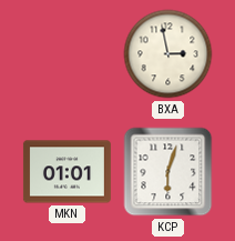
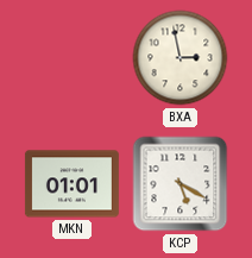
KCP: 6:03 -> 5:20 (181, 184)
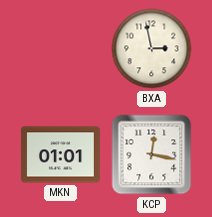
KCP: 5:20 -> 12:17 (152, 155)
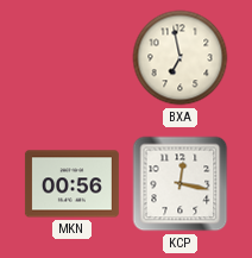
BXA: 2:58 -> 6:58 (181, 58)
MKN: 01:01 -> 00:56 (71, 184)
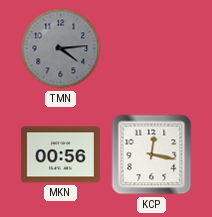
TMN: none -> 4:14 (61, 49)
BXA: 6:58 -> none (181, 58)
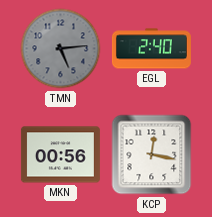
TMN: 4:14 -> 5:14 (61, 49)
EGL: none -> 2:40 (151, 49)
